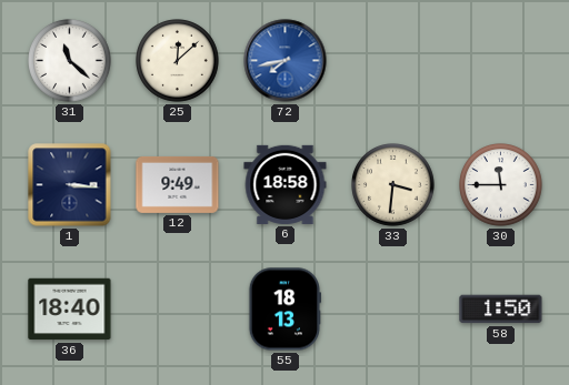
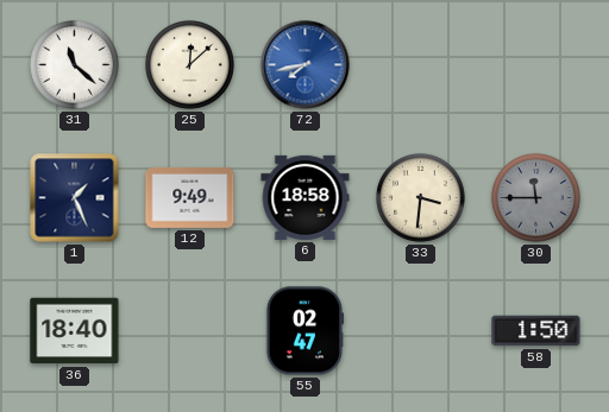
1: 3:16 -> 1:26 (75, 198)
30 dial: white -> grey (536, 198)
55: 18:13 -> 02:47 (303, 331)
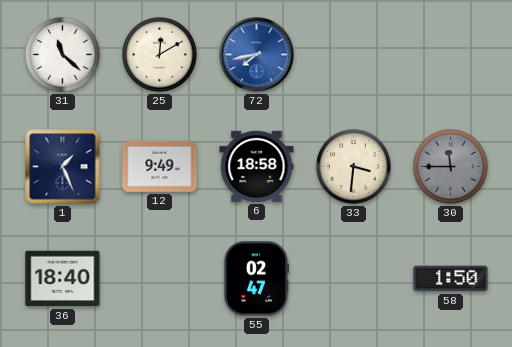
25: 12:08 -> 12:10 (160, 55)
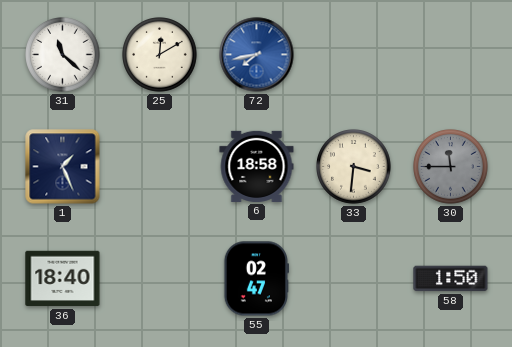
12: 9:49 -> none (160, 166)
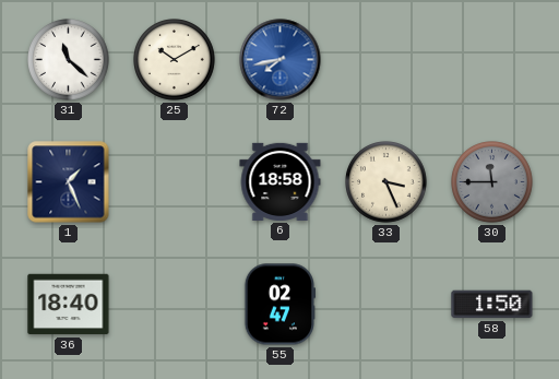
25: 12:10 -> 10:10 (175, 60)
33: 3:31 -> 3:26 (386, 182)
